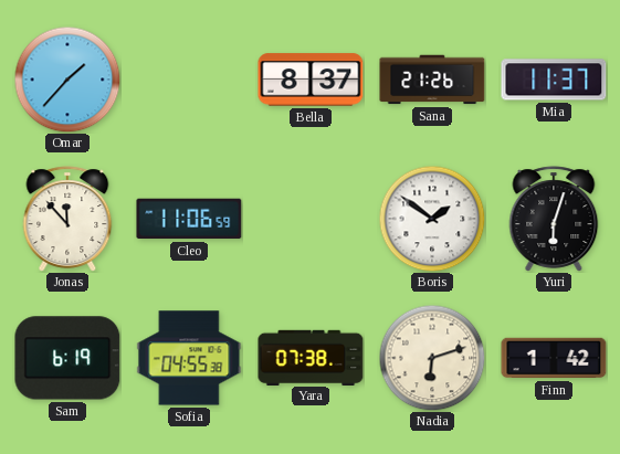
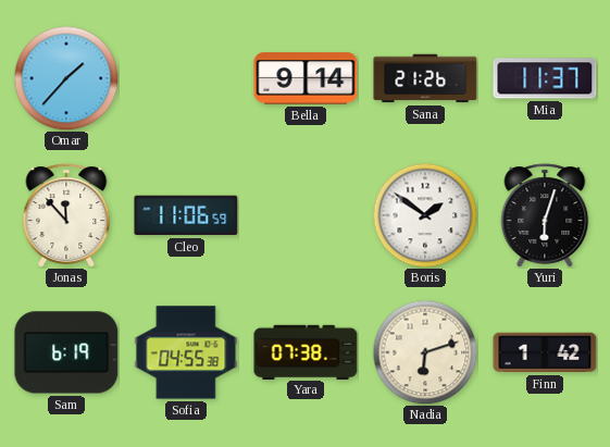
Bella: 8:37 -> 9:14 (306, 78)
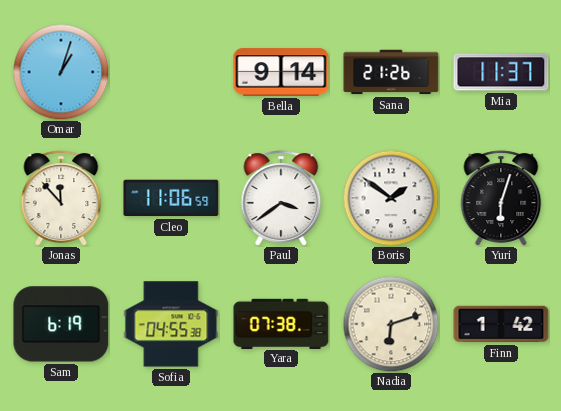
Omar: 1:37 -> 1:03 (61, 72)
Paul: none -> 3:39 (281, 198)
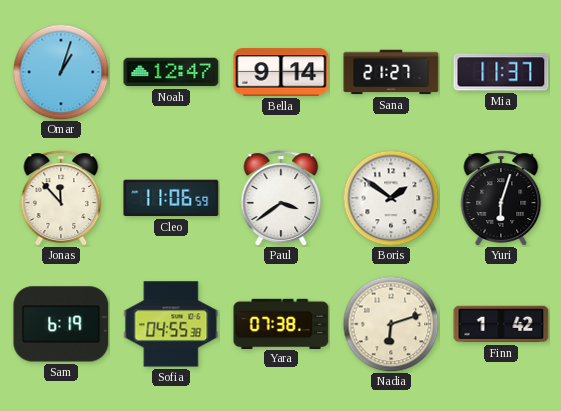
Noah: none -> 12:47 (171, 72)
Sana: 21:26 -> 21:27 (391, 72)
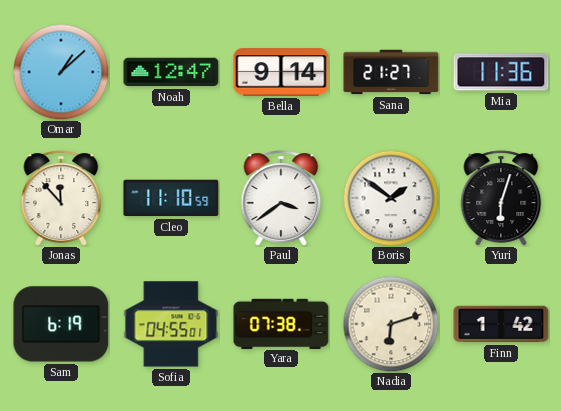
Omar: 1:03 -> 1:08 (61, 72)
Mia: 11:37 -> 11:36 (501, 72)
Cleo: 11:06 -> 11:10 (171, 198)
Sofia: 04:55:38 -> 04:55:01 (171, 324)
